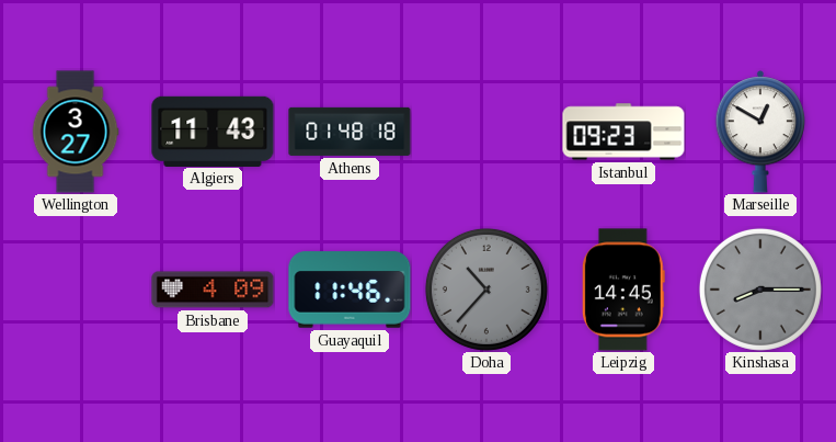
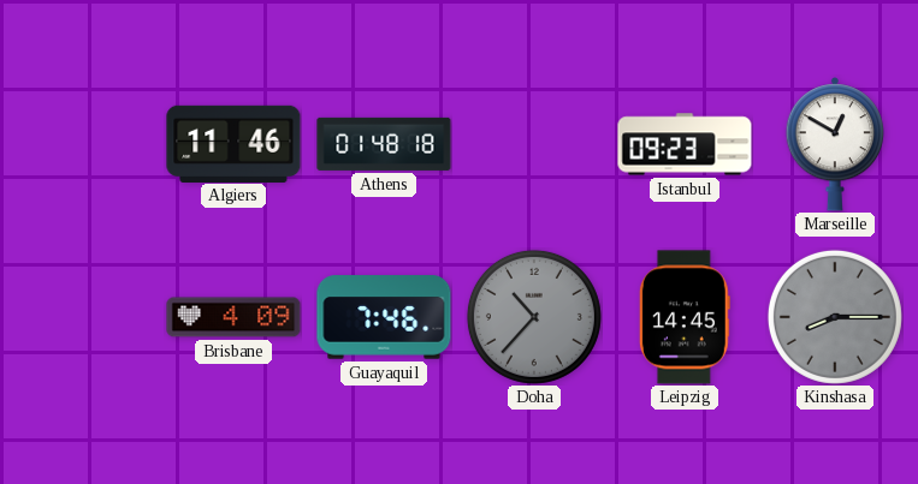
Wellington: 3:27 -> none (76, 132)
Algiers: 11:43 -> 11:46 (233, 143)
Guayaquil: 11:46 -> 7:46 (384, 317)
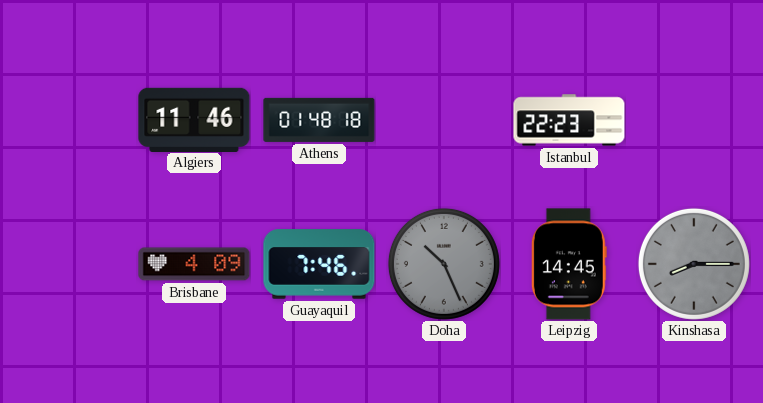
Istanbul: 09:23 -> 22:23 (569, 120)
Marseille: 12:50 -> none (835, 144)
Doha: 10:37 -> 10:26 (444, 264)
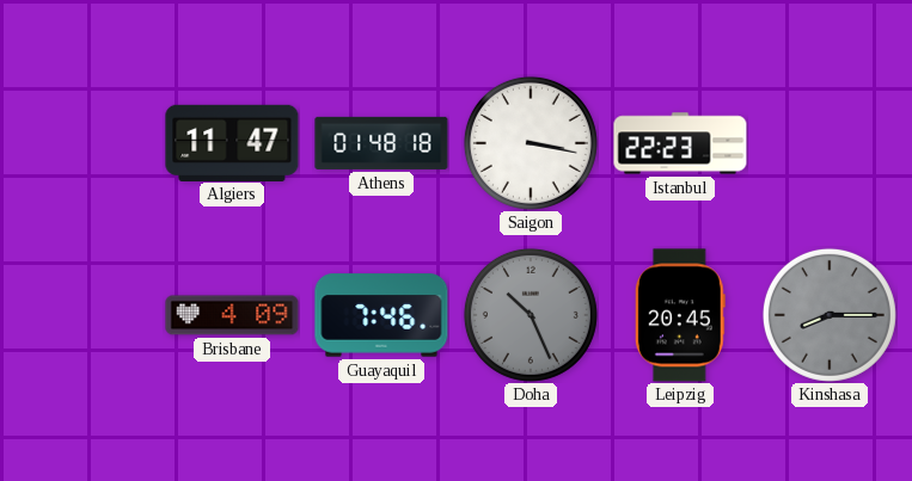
Algiers: 11:46 -> 11:47 (232, 142)
Saigon: none -> 3:17 (531, 143)
Leipzig: 14:45 -> 20:45 (680, 315)
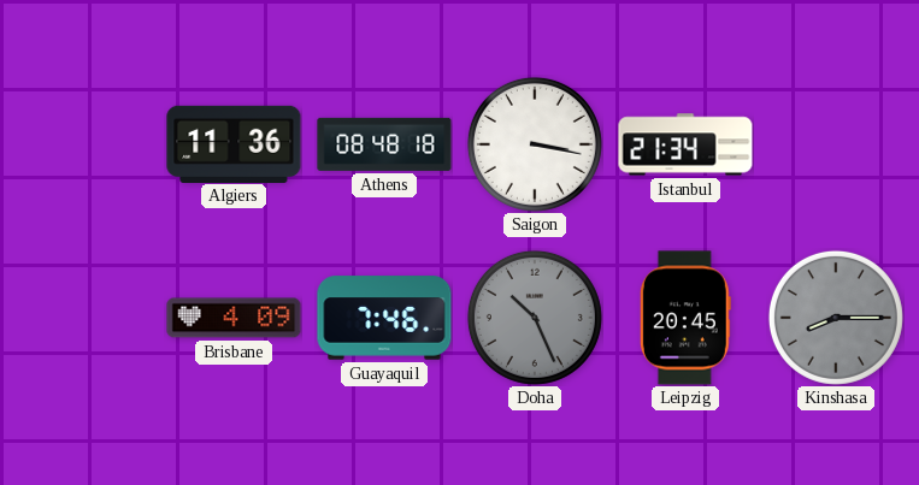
Algiers: 11:47 -> 11:36 (234, 143)
Athens: 01:48 -> 08:48 (384, 144)
Istanbul: 22:23 -> 21:34 (685, 144)
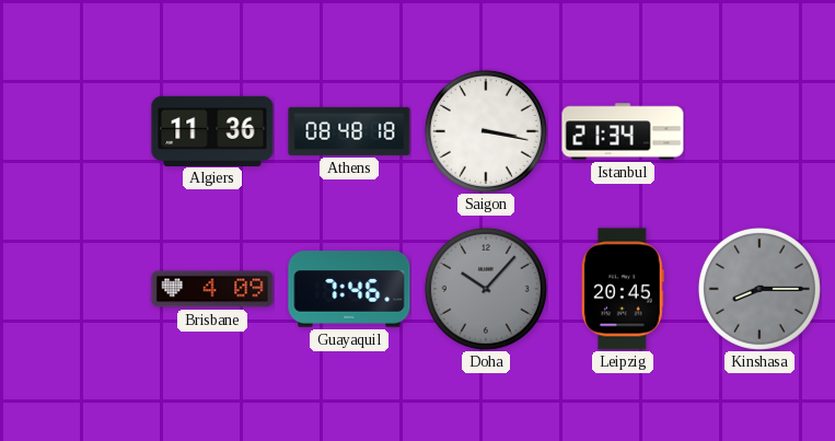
Doha: 10:26 -> 10:07 (486, 289)
